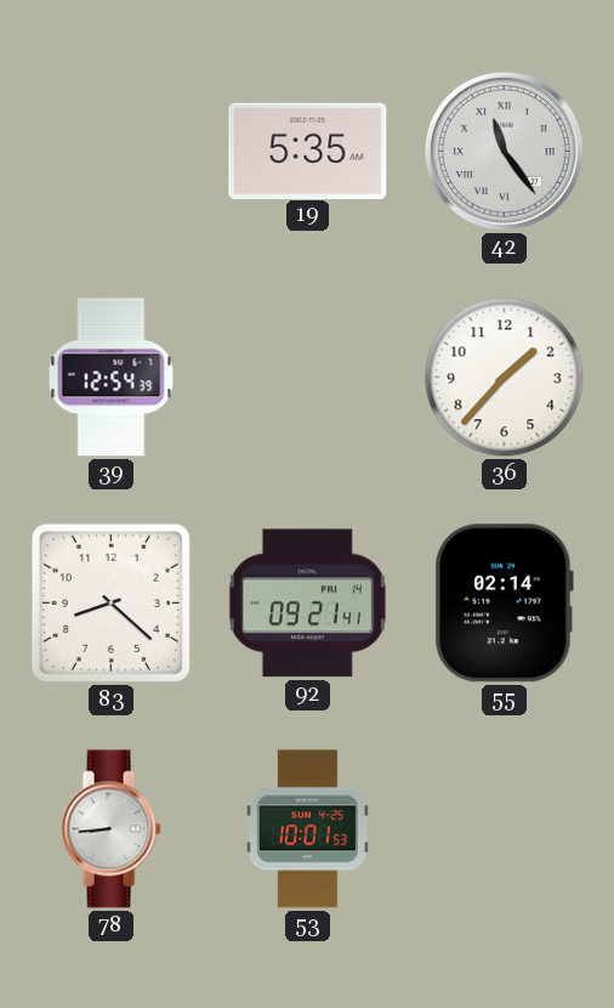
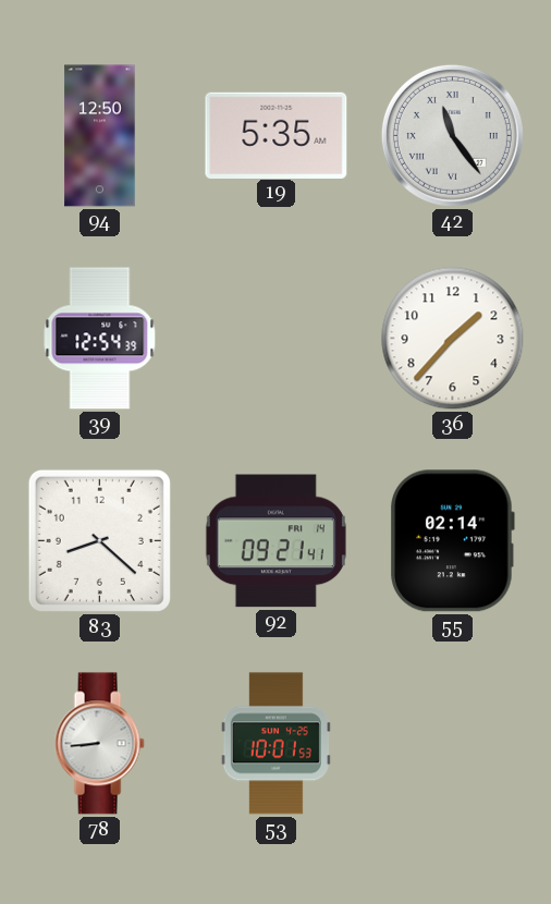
94: none -> 12:50 (100, 136)
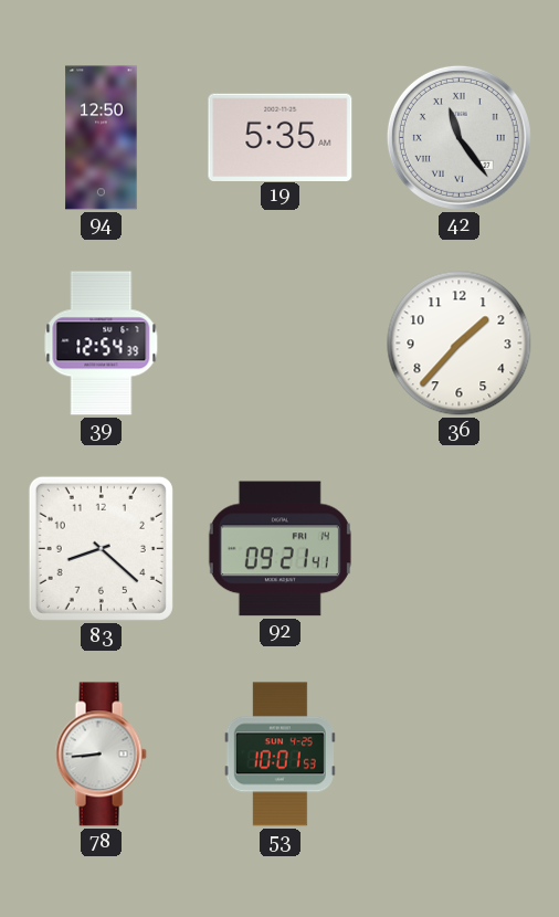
55: 02:14 -> none (452, 541)
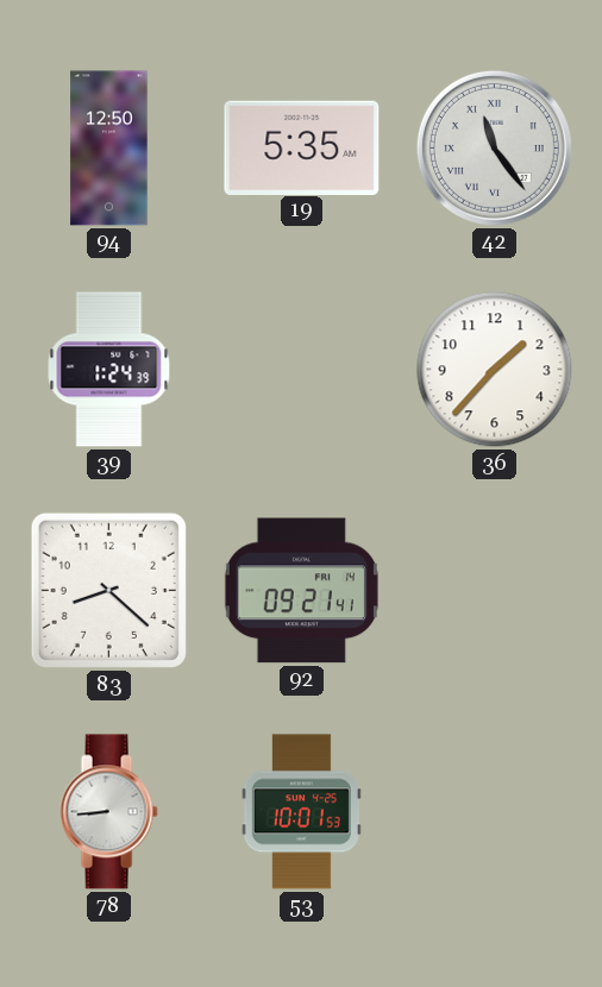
39: 12:54 -> 1:24 (109, 370)
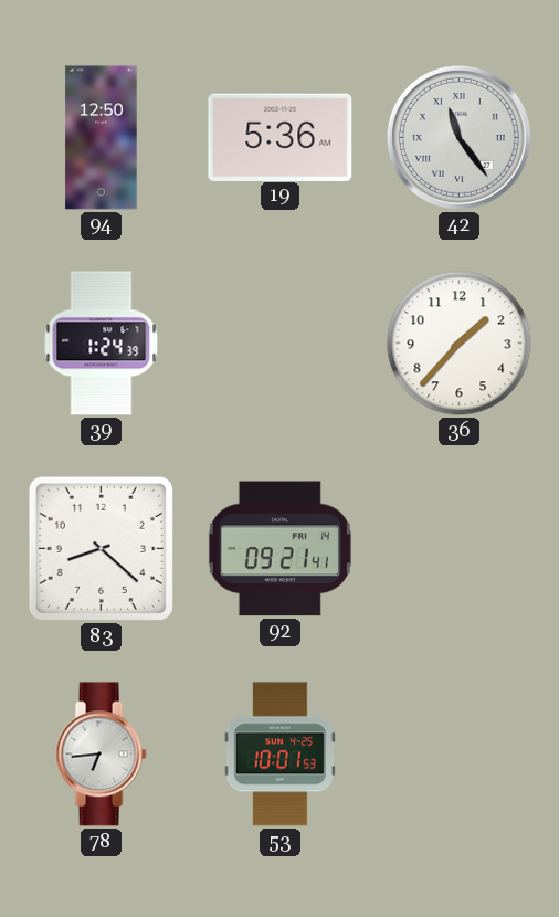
19: 5:35 -> 5:36 (281, 137)
78: 8:44 -> 6:44 (101, 755)
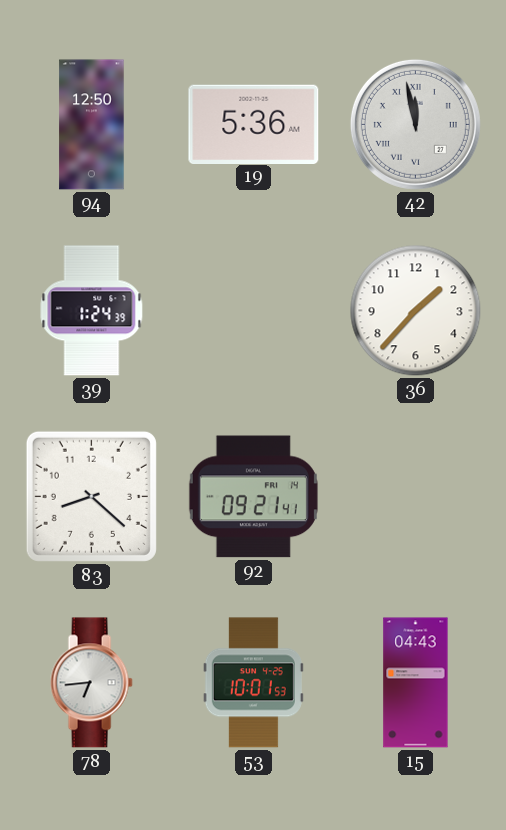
42: 11:24 -> 11:58 (415, 124)
15: none -> 04:43 (416, 683)
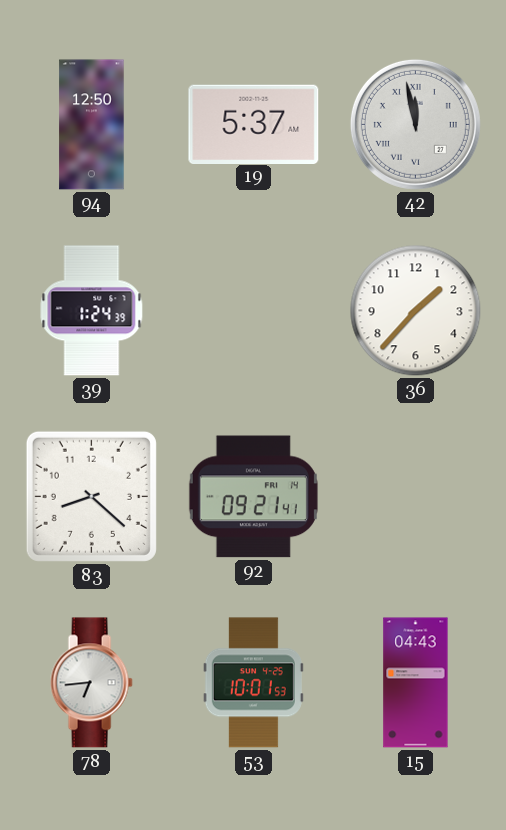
19: 5:36 -> 5:37 (254, 124)
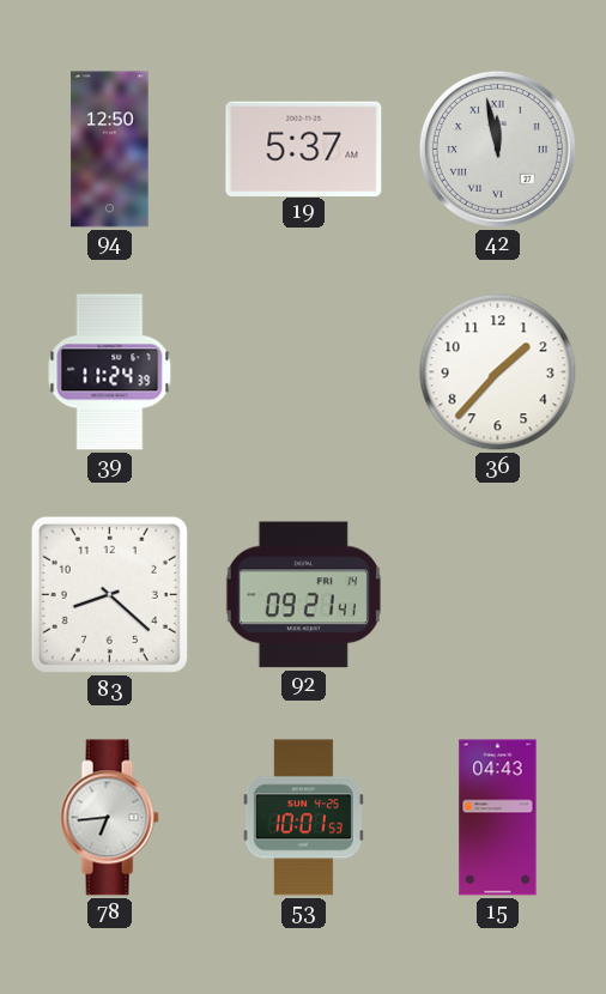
39: 1:24 -> 11:24 (110, 372)
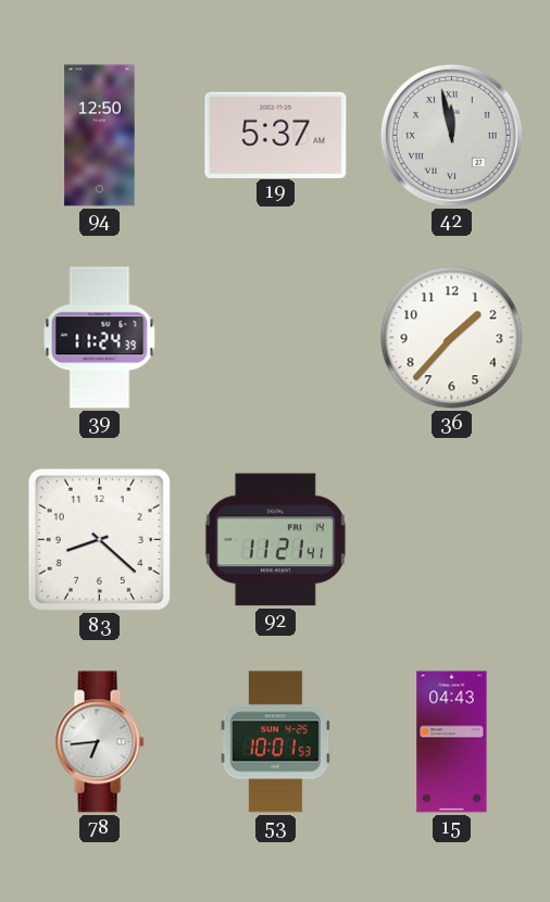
92: 09:21 -> 11:21 (275, 540)
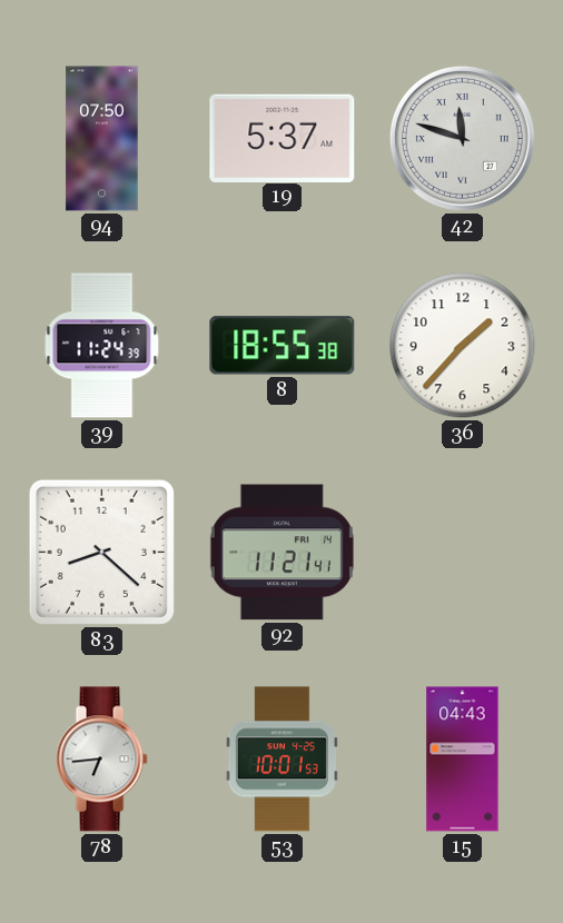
94: 12:50 -> 07:50 (102, 139)
42: 11:58 -> 11:48 (462, 138)
8: none -> 18:55 (283, 346)
